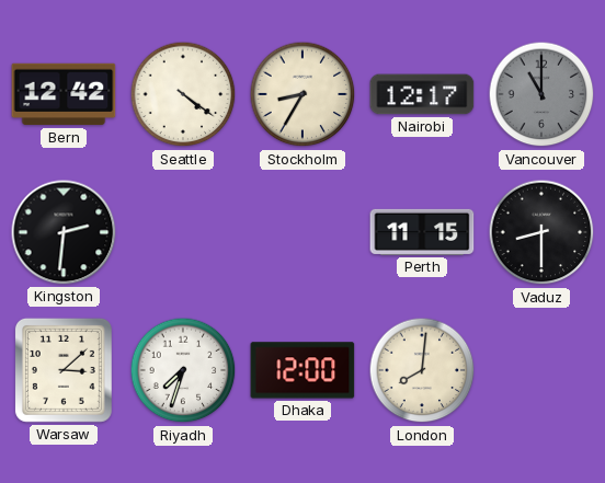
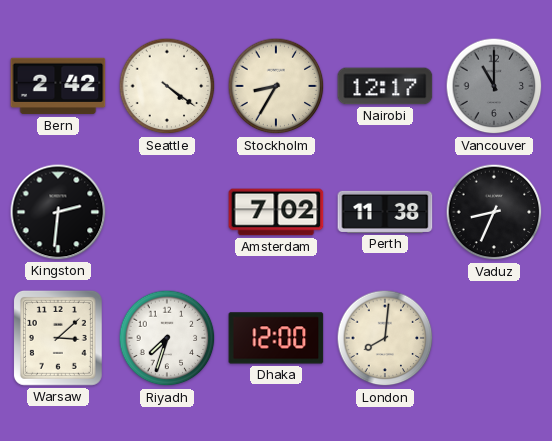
Bern: 12:42 -> 2:42 (58, 86)
Amsterdam: none -> 7:02 (276, 212)
Perth: 11:15 -> 11:38 (385, 212)
Vaduz: 8:30 -> 8:34 (494, 212)
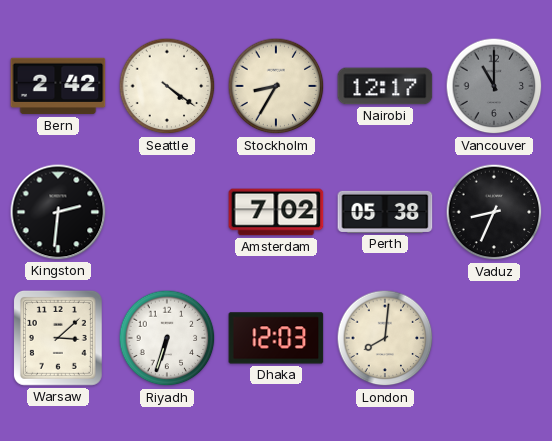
Perth: 11:38 -> 05:38 (385, 212)
Riyadh: 7:33 -> 6:33 (167, 338)
Dhaka: 12:00 -> 12:03 (276, 338)
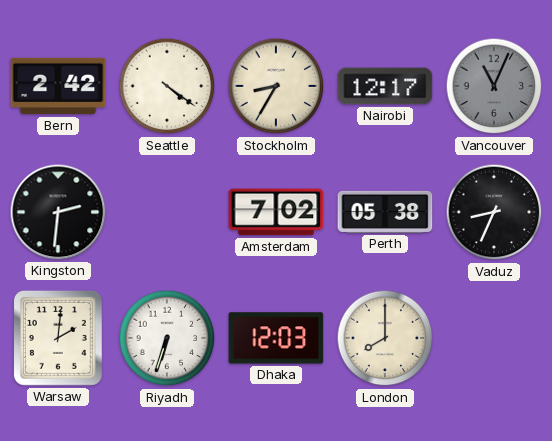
Vancouver: 11:00 -> 11:04 (494, 86)
Warsaw: 3:08 -> 2:01 (58, 338)
London: 8:01 -> 8:00 (385, 338)
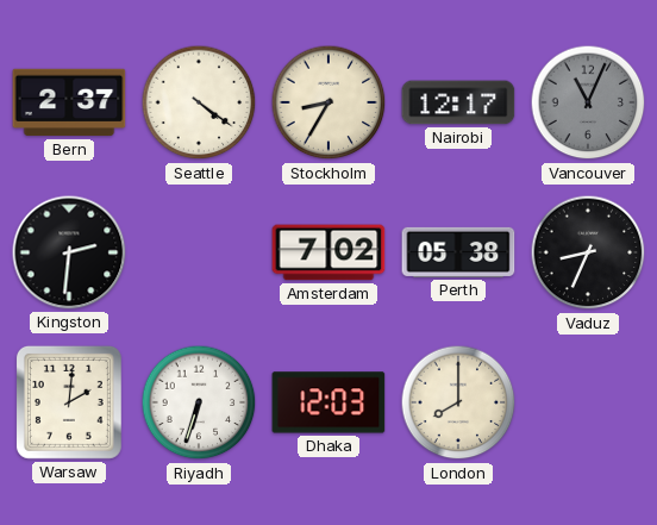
Bern: 2:42 -> 2:37 (69, 102)
